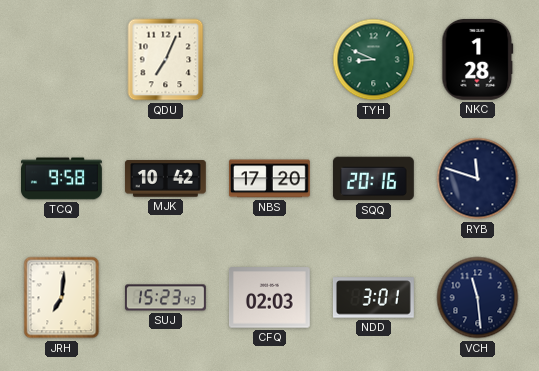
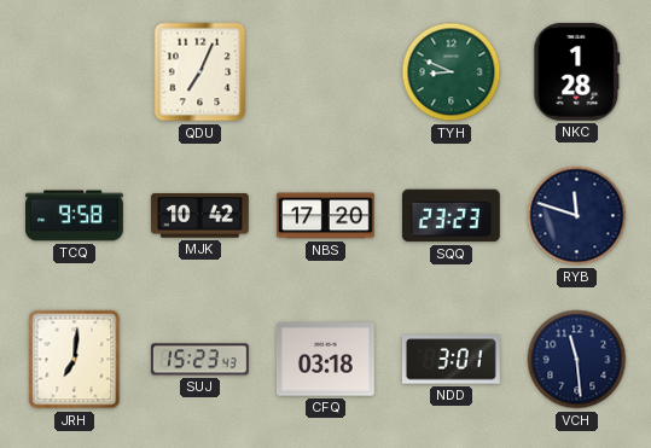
SQQ: 20:16 -> 23:23 (451, 216)
CFQ: 02:03 -> 03:18 (325, 360)
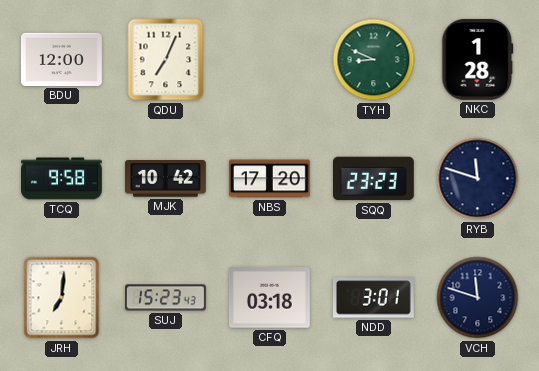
BDU: none -> 12:00 (61, 59)
VCH: 11:29 -> 11:48 (478, 298)
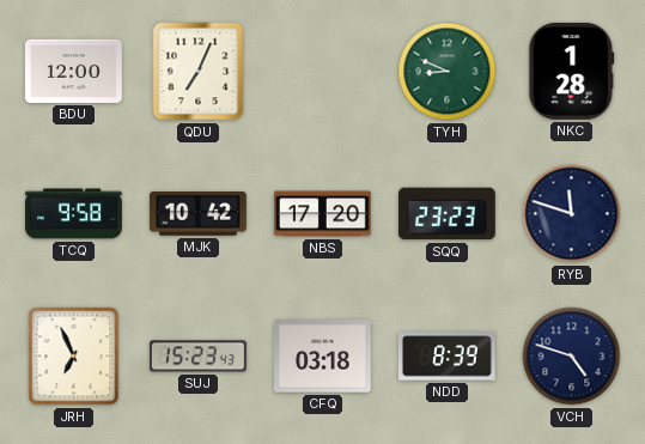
JRH: 7:01 -> 6:56 (74, 357)
NDD: 3:01 -> 8:39 (448, 357)
VCH: 11:48 -> 4:48 (572, 357)
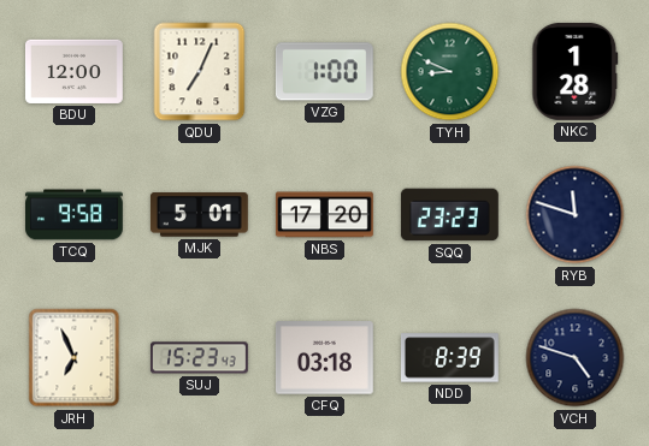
VZG: none -> 1:00 (324, 72)
MJK: 10:42 -> 5:01 (199, 215)
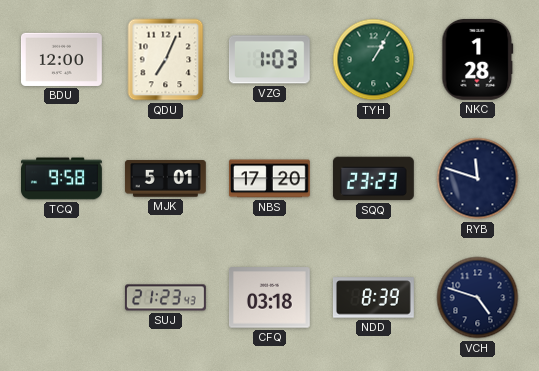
VZG: 1:00 -> 1:03 (269, 60)
TYH: 8:49 -> 1:05 (374, 60)
JRH: 6:56 -> none (75, 358)
SUJ: 15:23 -> 21:23 (165, 298)
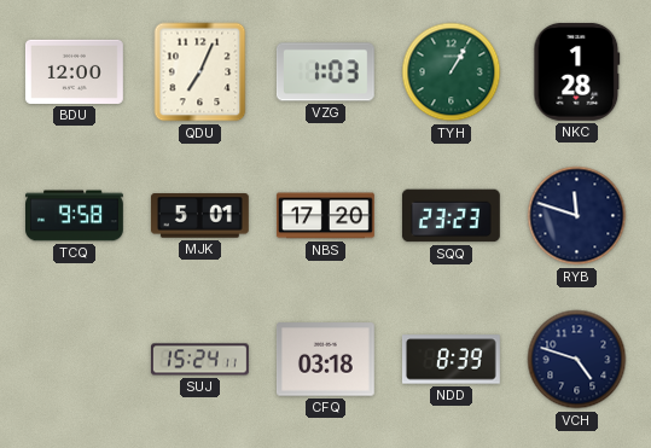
SUJ: 21:23 -> 15:24 (199, 360)
